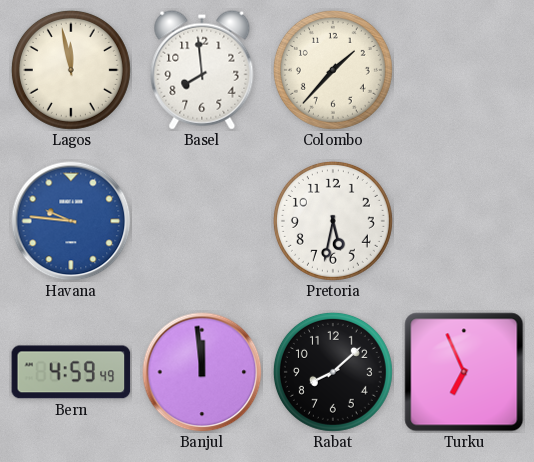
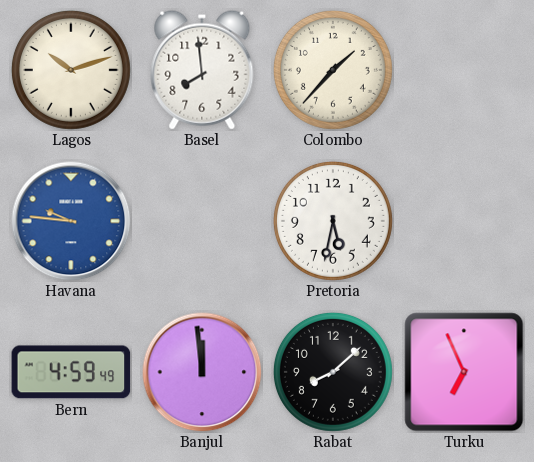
Lagos: 11:58 -> 10:12 (71, 70)
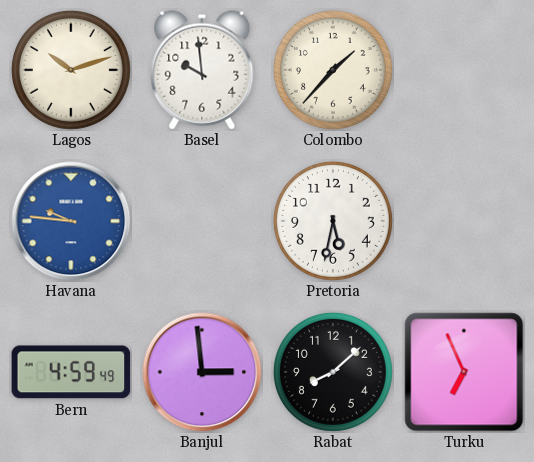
Basel: 7:59 -> 9:59 (202, 70)
Banjul: 11:59 -> 2:59 (202, 372)
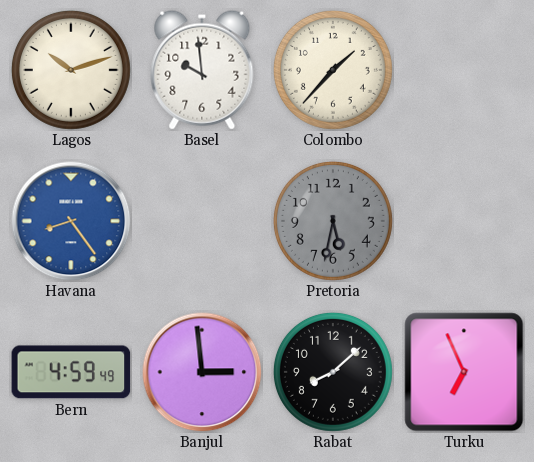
Havana: 9:46 -> 8:24 (71, 221)
Pretoria dial: white -> grey (333, 221)
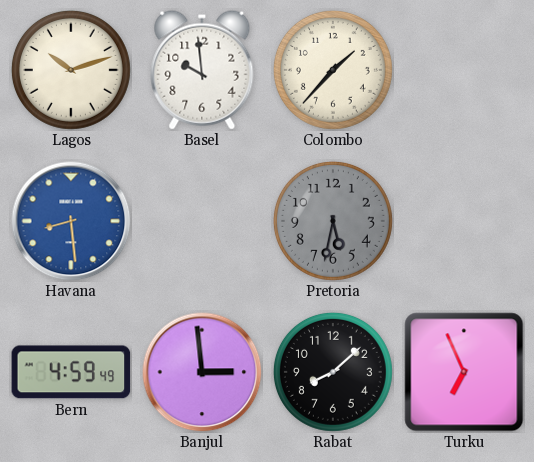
Havana: 8:24 -> 8:29 (71, 221)
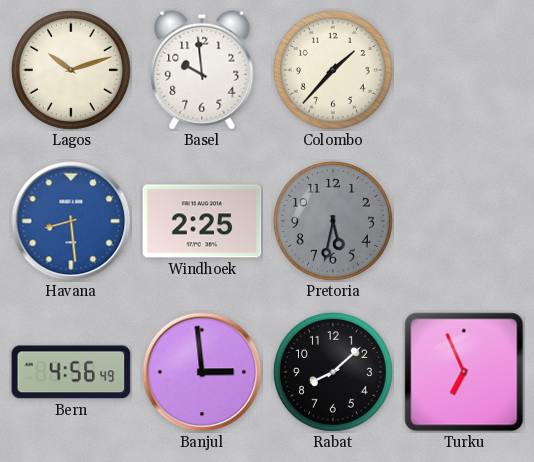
Windhoek: none -> 2:25 (202, 221)
Bern: 4:59 -> 4:56 (71, 372)
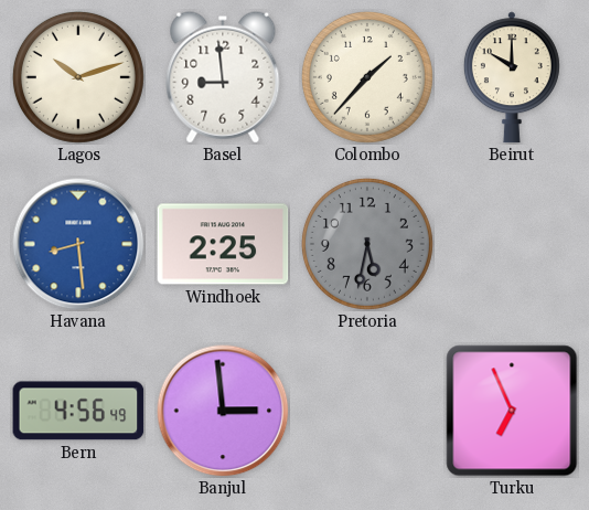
Basel: 9:59 -> 8:59 (223, 77)
Beirut: none -> 10:00 (512, 77)
Rabat: 8:08 -> none (333, 372)
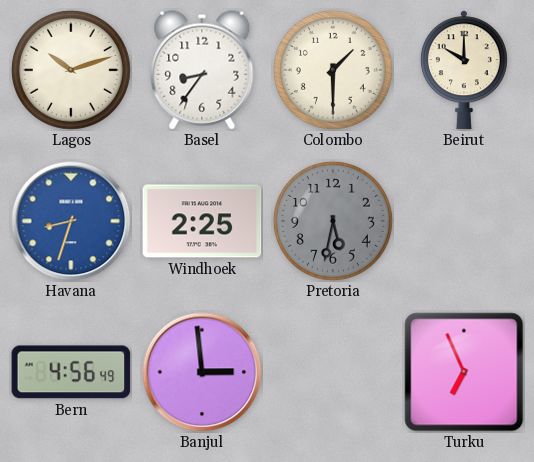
Basel: 8:59 -> 8:36 (202, 70)
Colombo: 1:37 -> 1:30 (333, 70)
Havana: 8:29 -> 8:33 (71, 221)
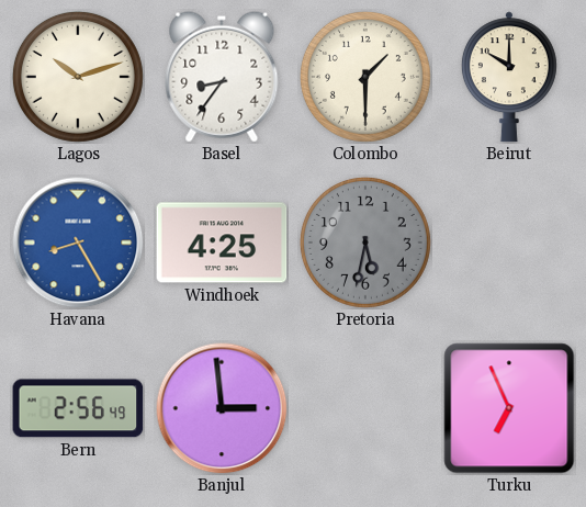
Havana: 8:33 -> 8:25 (78, 243)
Windhoek: 2:25 -> 4:25 (222, 243)
Bern: 4:56 -> 2:56 (78, 408)
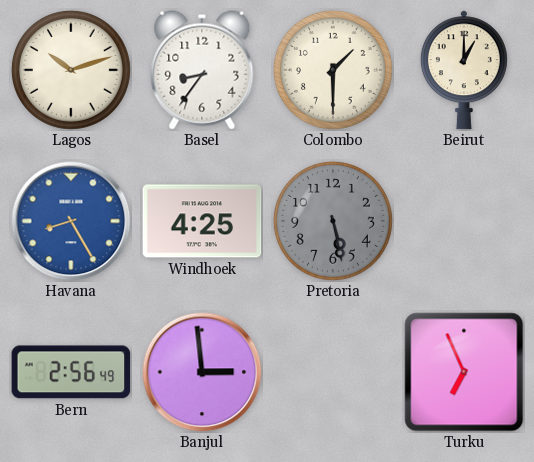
Beirut: 10:00 -> 1:00 (464, 70)
Pretoria: 5:32 -> 5:28 (333, 221)
